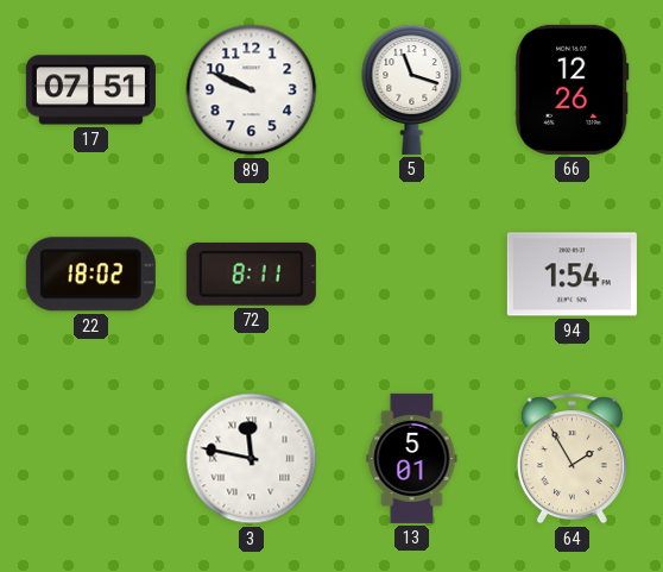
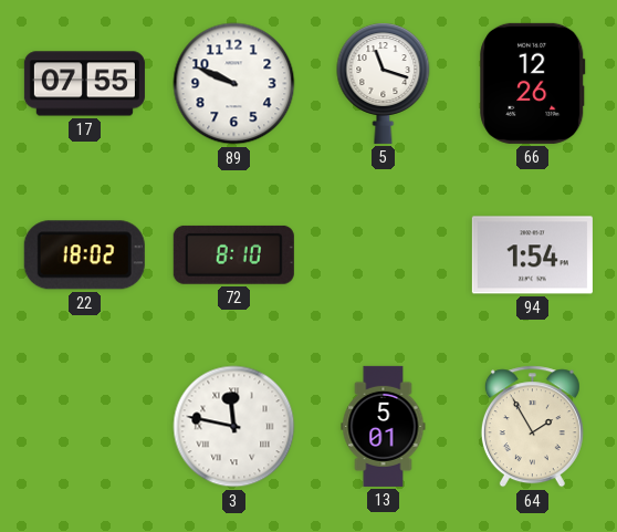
17: 07:51 -> 07:55 (84, 84)
72: 8:11 -> 8:10 (233, 254)
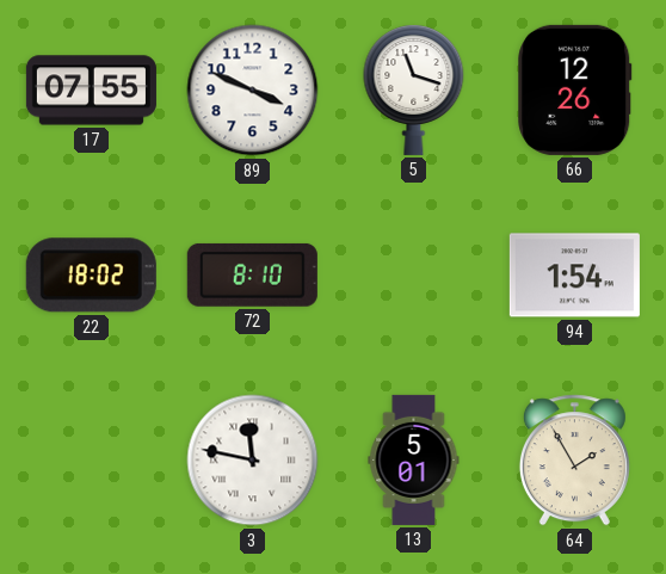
89: 9:49 -> 3:49 (253, 91)
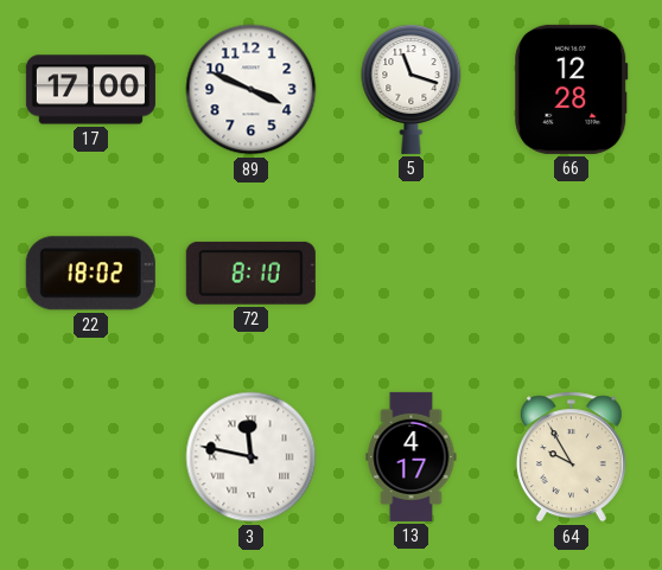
17: 07:55 -> 17:00 (90, 90)
66: 12:26 -> 12:28 (572, 89)
94: 1:54 -> none (574, 276)
13: 5:01 -> 4:17 (412, 456)
64: 1:55 -> 9:55 (571, 457)
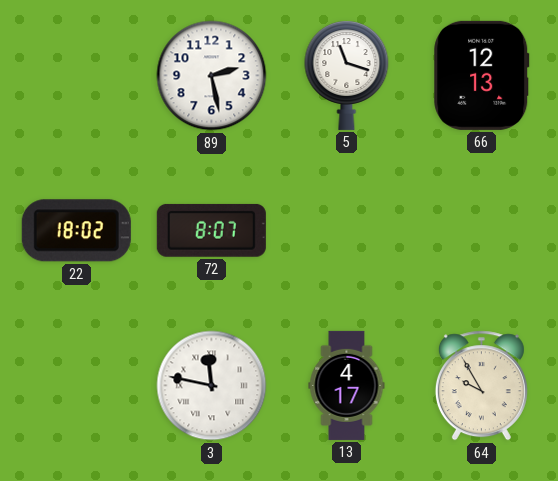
17: 17:00 -> none (90, 90)
89: 3:49 -> 2:28 (212, 76)
66: 12:28 -> 12:13 (482, 75)
72: 8:10 -> 8:07 (211, 230)
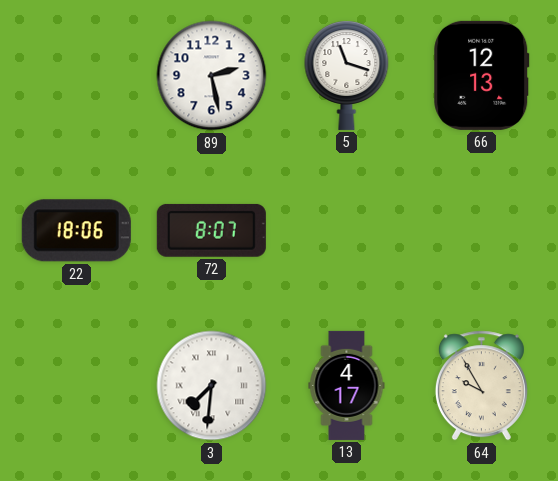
22: 18:02 -> 18:06 (76, 231)
3: 11:47 -> 7:31 (212, 386)
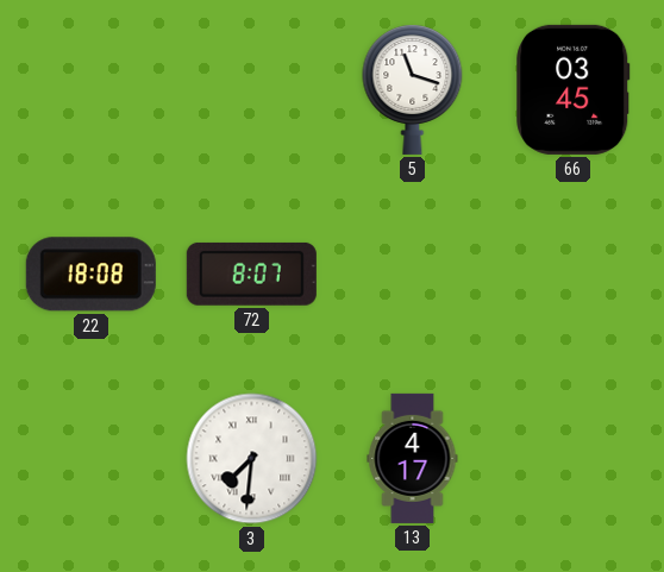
89: 2:28 -> none (212, 76)
66: 12:13 -> 03:45 (574, 89)
22: 18:06 -> 18:08 (90, 275)
64: 9:55 -> none (481, 386)
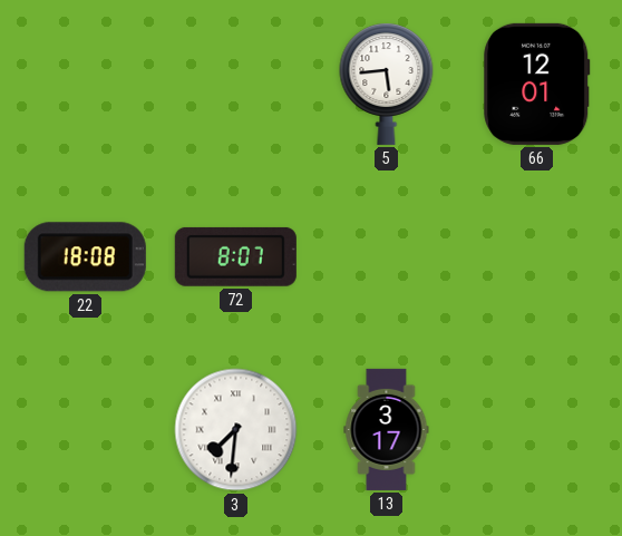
5: 11:18 -> 5:44 (387, 84)
66: 03:45 -> 12:01 (537, 84)
13: 4:17 -> 3:17 (387, 429)
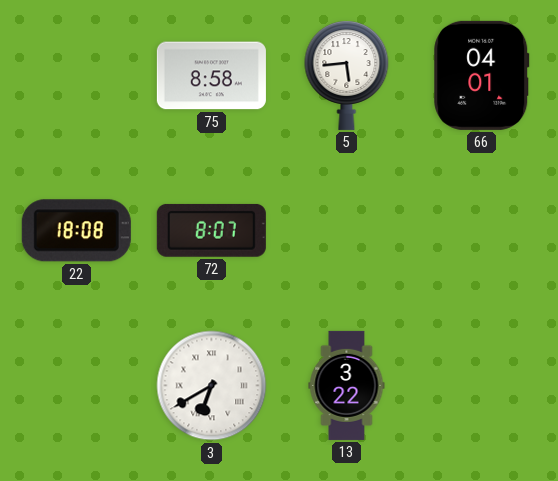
75: none -> 8:58 (211, 76)
66: 12:01 -> 04:01 (482, 75)
3: 7:31 -> 6:40 (212, 386)
13: 3:17 -> 3:22 (347, 385)
